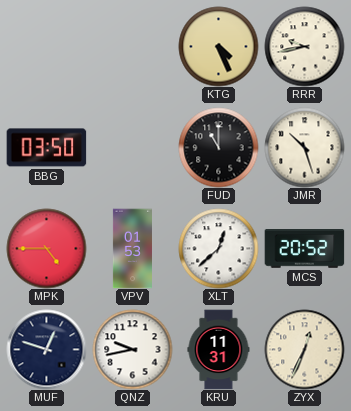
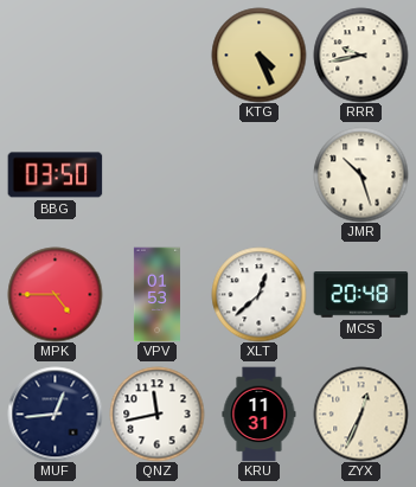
FUD: 11:00 -> none (218, 147)
MCS: 20:52 -> 20:48 (360, 295)
MUF: 12:48 -> 12:44 (55, 414)
QNZ: 9:43 -> 11:43 (156, 414)
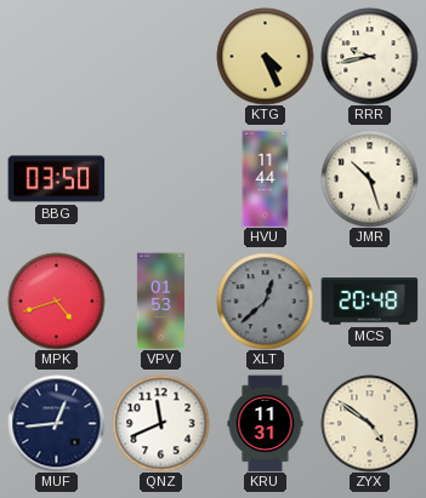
HVU: none -> 11:44 (266, 178)
MPK: 4:45 -> 4:42 (56, 300)
XLT dial: white -> grey (265, 300)
QNZ: 11:43 -> 11:41 (160, 423)
ZYX: 12:34 -> 4:51 (369, 423)
